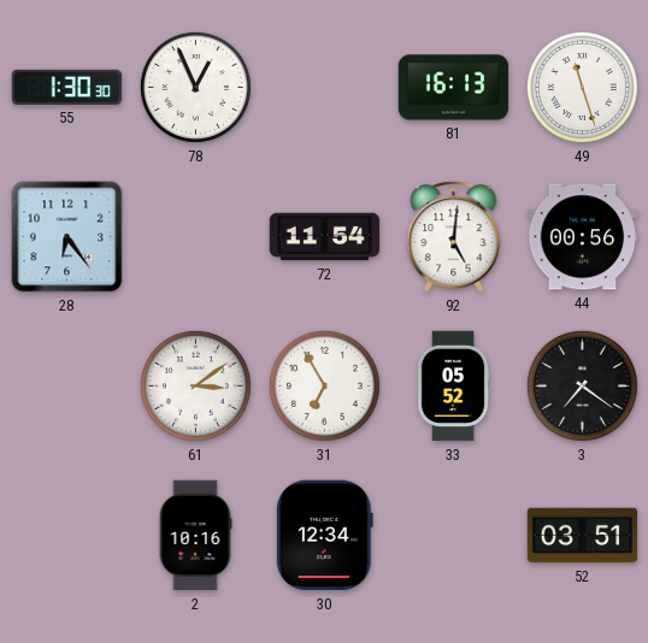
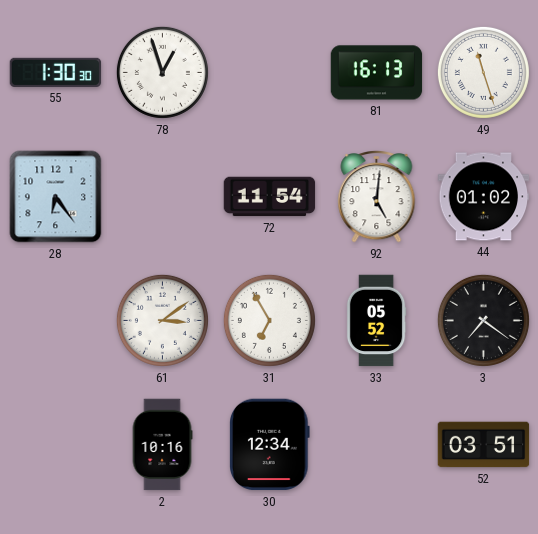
78: 12:56 -> 12:57 (162, 72)
44: 00:56 -> 01:02 (484, 197)
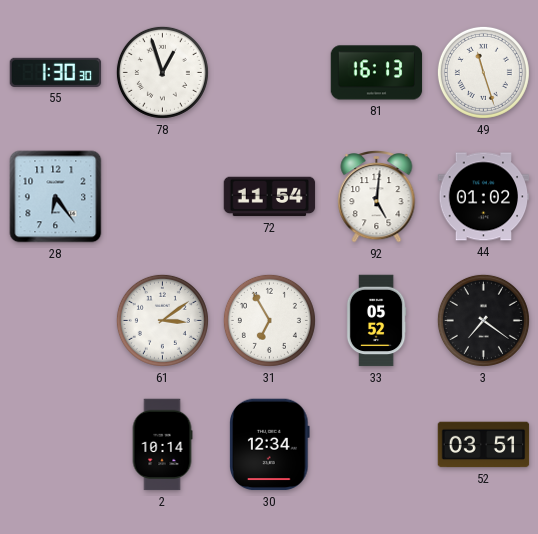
2: 10:16 -> 10:14 (162, 445)
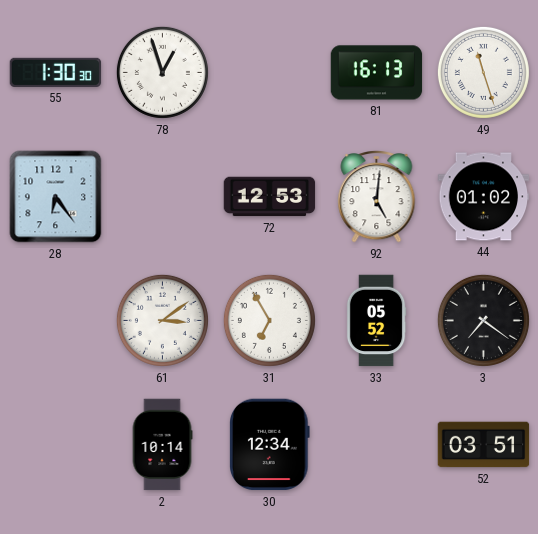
72: 11:54 -> 12:53 (270, 197)
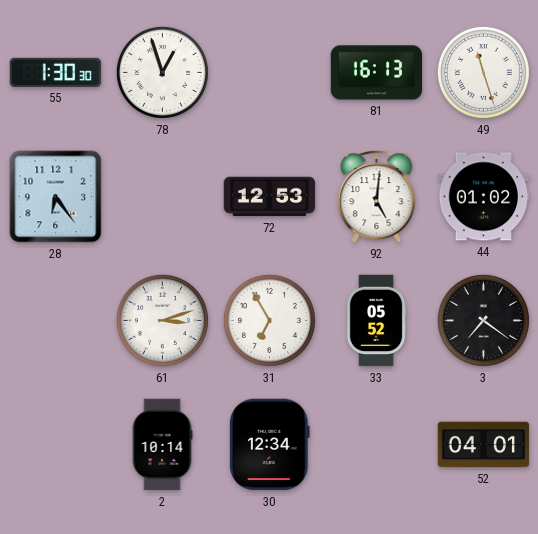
61: 3:09 -> 3:12 (162, 320)
52: 03:51 -> 04:01 (484, 445)
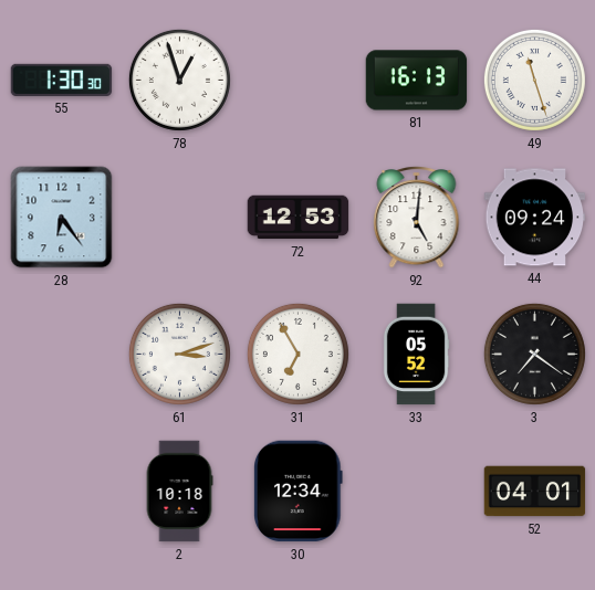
44: 01:02 -> 09:24 (535, 218)
2: 10:14 -> 10:18 (179, 492)
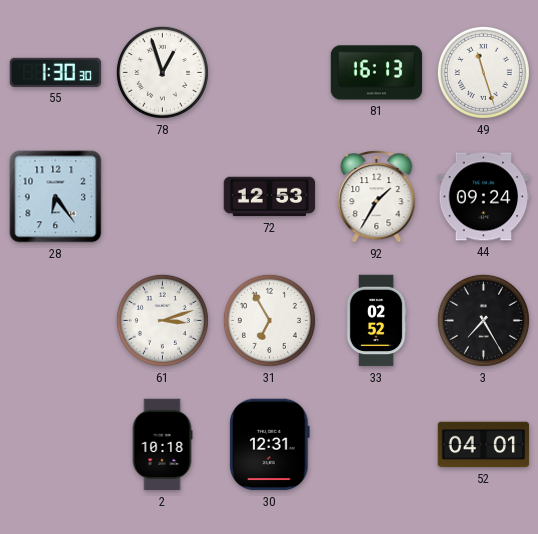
92: 5:01 -> 1:35 (377, 197)
33: 05:52 -> 02:52 (376, 321)
3: 7:21 -> 7:25 (483, 320)
30: 12:34 -> 12:31 (270, 445)
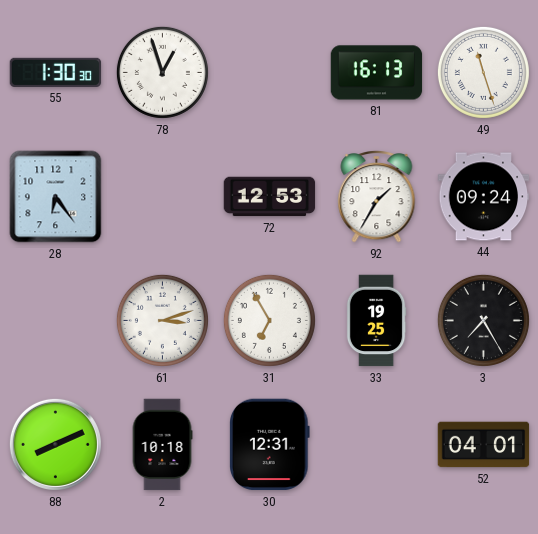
33: 02:52 -> 19:25 (376, 321)
88: none -> 8:11 (55, 444)
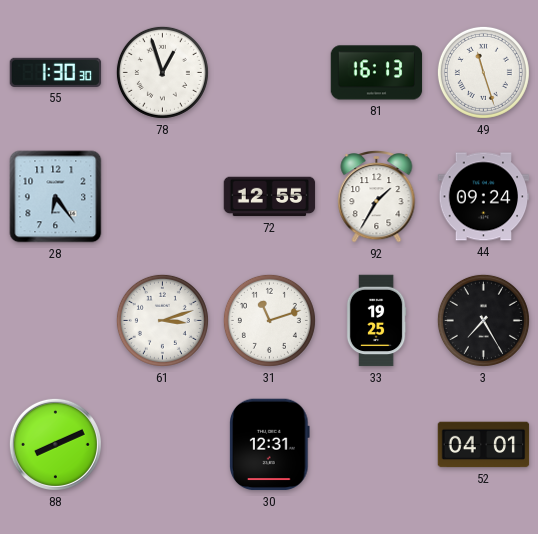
72: 12:53 -> 12:55 (270, 197)
31: 6:55 -> 11:12 (269, 320)
2: 10:18 -> none (162, 445)
